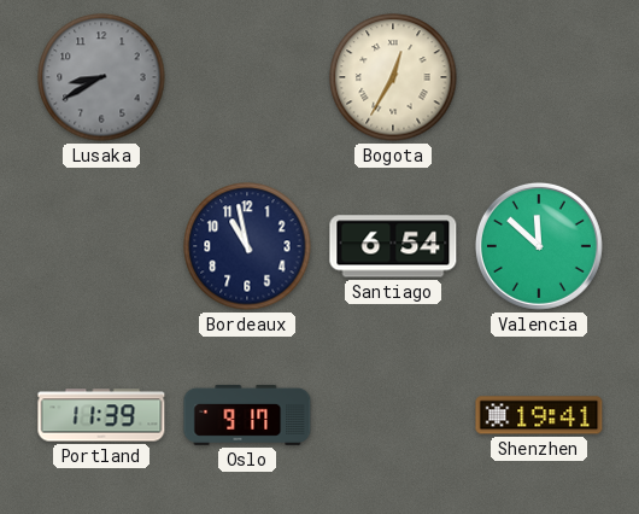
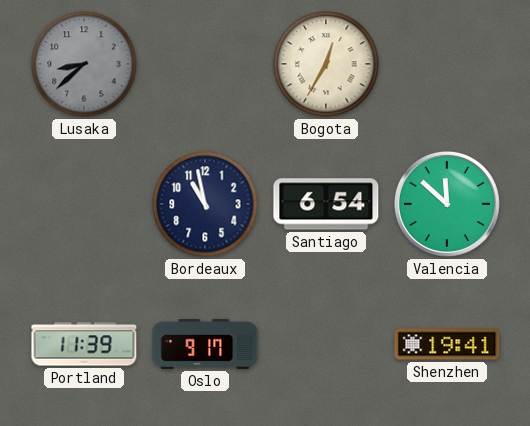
Lusaka: 8:40 -> 8:38 (84, 64)
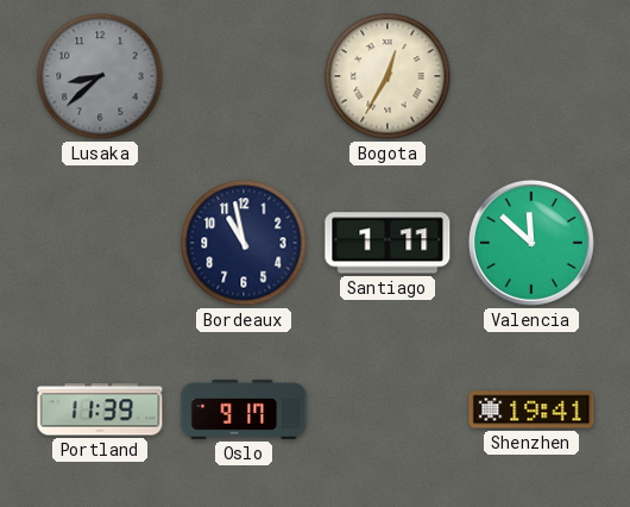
Santiago: 6:54 -> 1:11 (388, 243)
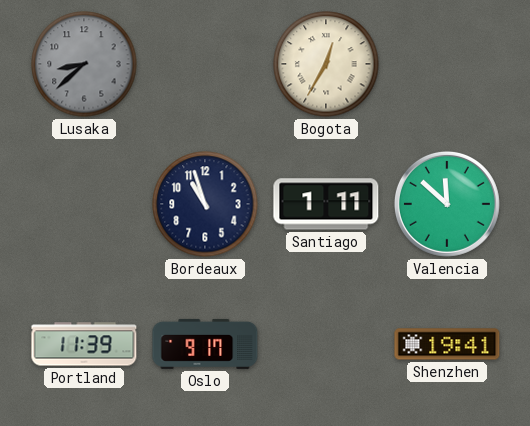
Bordeaux: 10:58 -> 10:57 (205, 204)
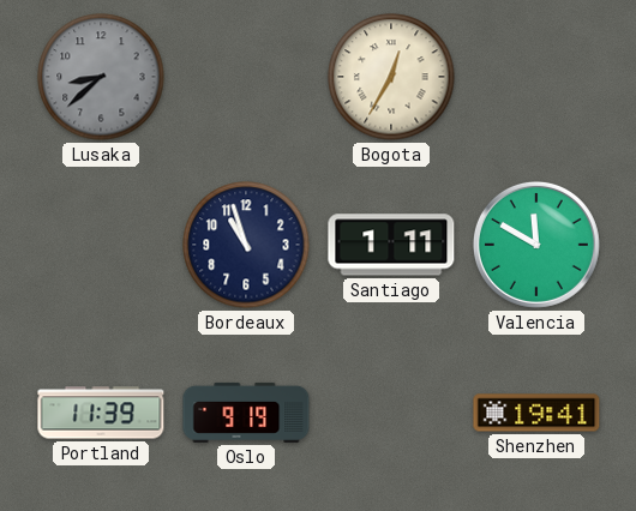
Valencia: 11:52 -> 11:50 (536, 245)
Oslo: 9:17 -> 9:19 (246, 413)
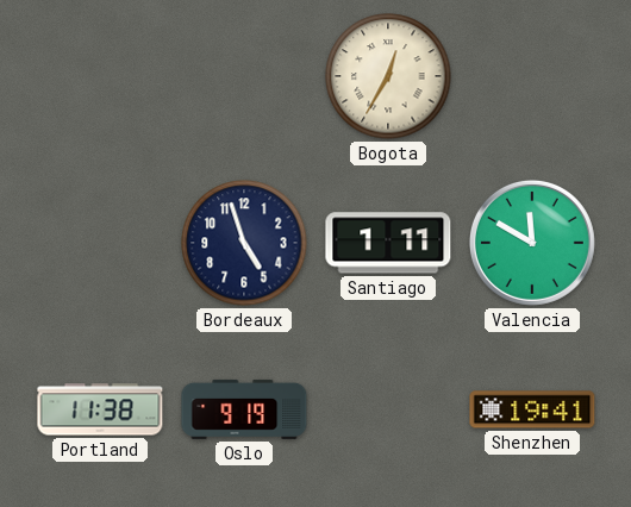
Lusaka: 8:38 -> none (101, 77)
Bordeaux: 10:57 -> 4:57 (244, 243)
Portland: 11:39 -> 11:38 (100, 409)
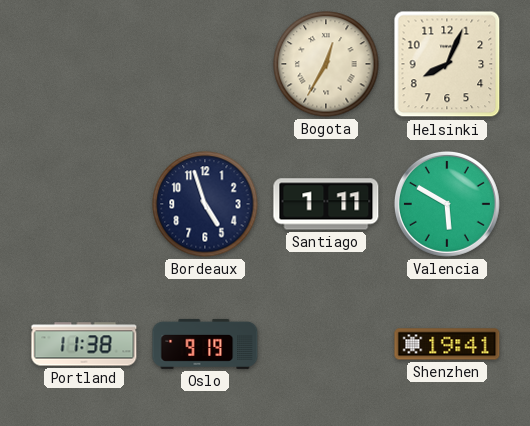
Helsinki: none -> 8:04 (447, 64)
Valencia: 11:50 -> 5:50 (447, 204)
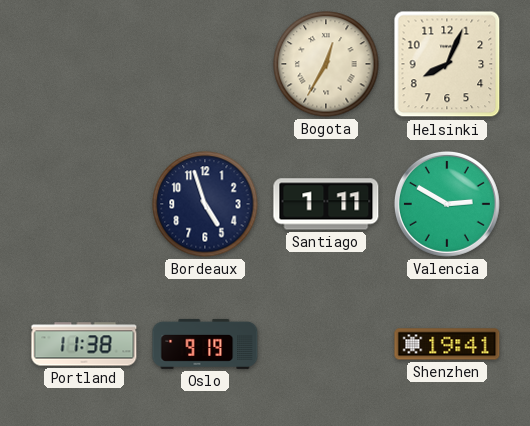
Valencia: 5:50 -> 2:50 (447, 204)
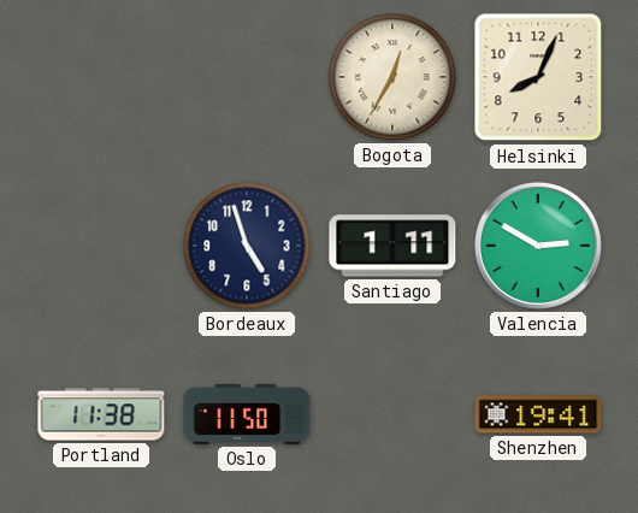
Oslo: 9:19 -> 11:50 (247, 414)
